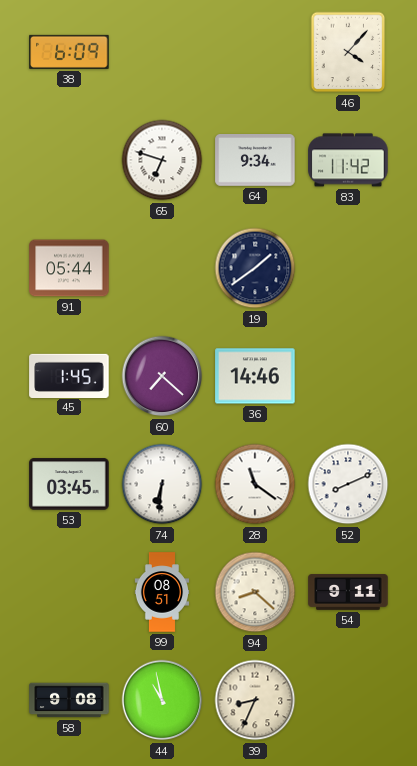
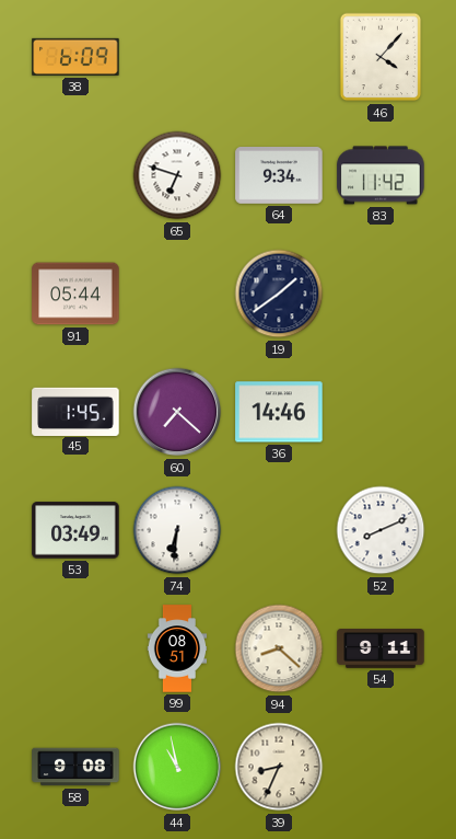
53: 03:45 -> 03:49 (75, 530)
28: 11:21 -> none (255, 484)
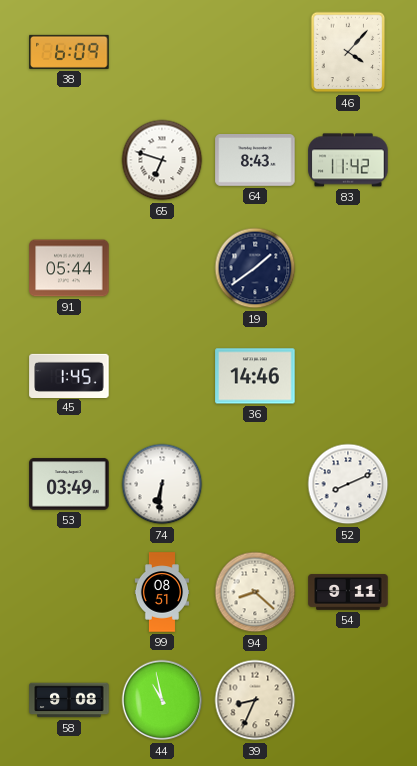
64: 9:34 -> 8:43 (255, 161)
60: 7:22 -> none (177, 412)
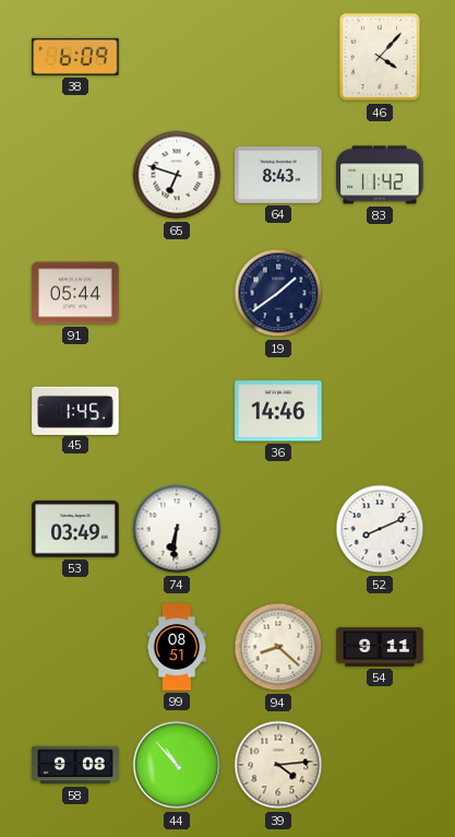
44: 10:58 -> 10:53 (177, 765)
39: 8:34 -> 4:14 (278, 765)
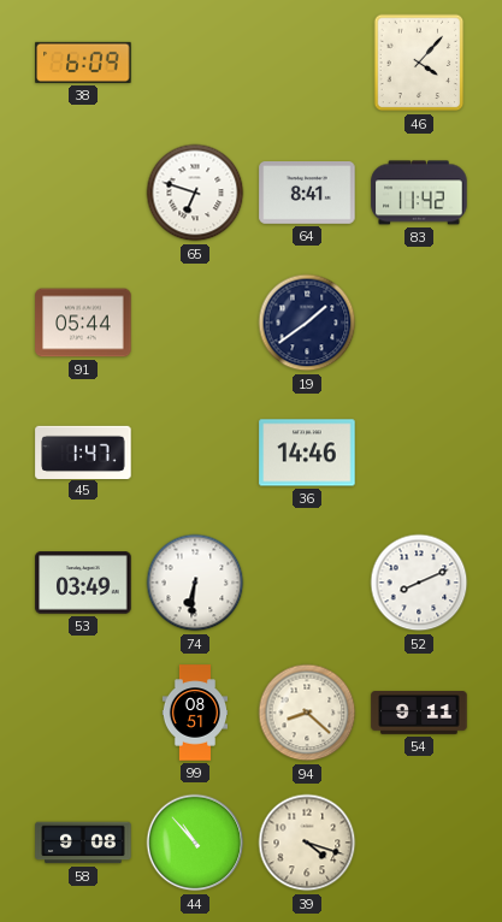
64: 8:43 -> 8:41 (307, 194)
45: 1:45 -> 1:47 (83, 451)
39: 4:14 -> 4:18 (307, 843)
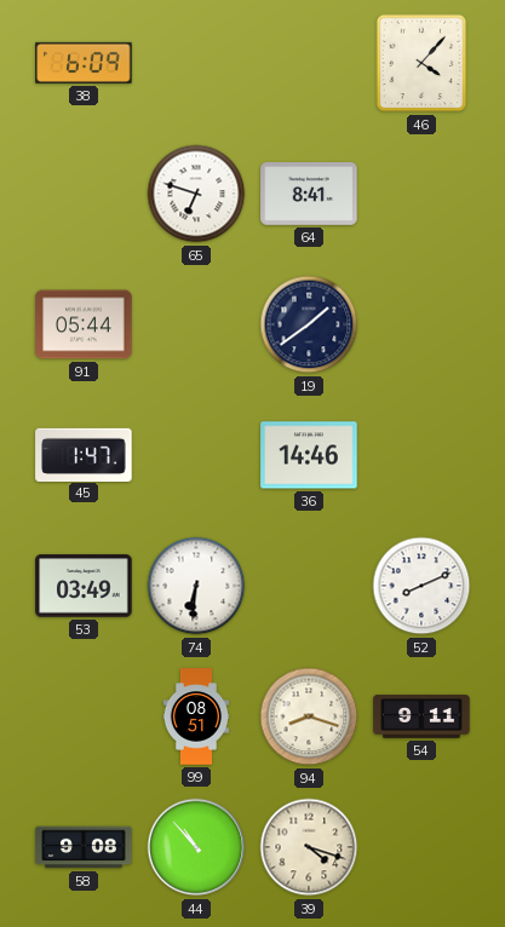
83: 11:42 -> none (419, 193)
94: 8:22 -> 8:18 (309, 716)
